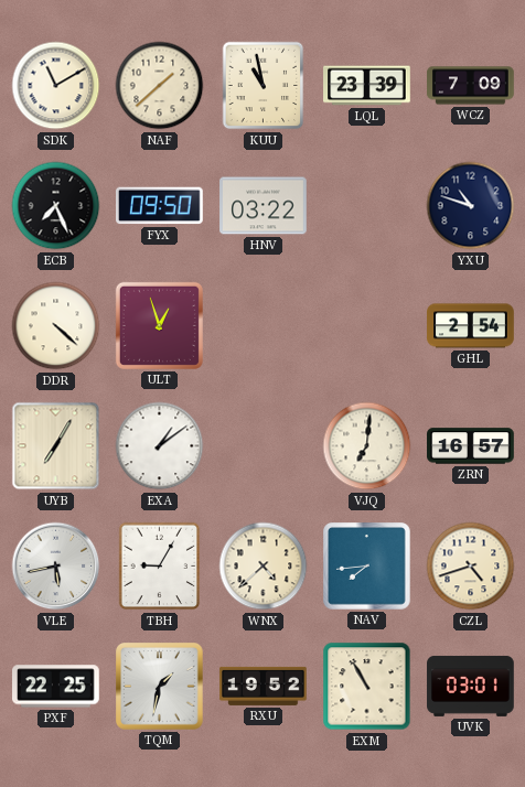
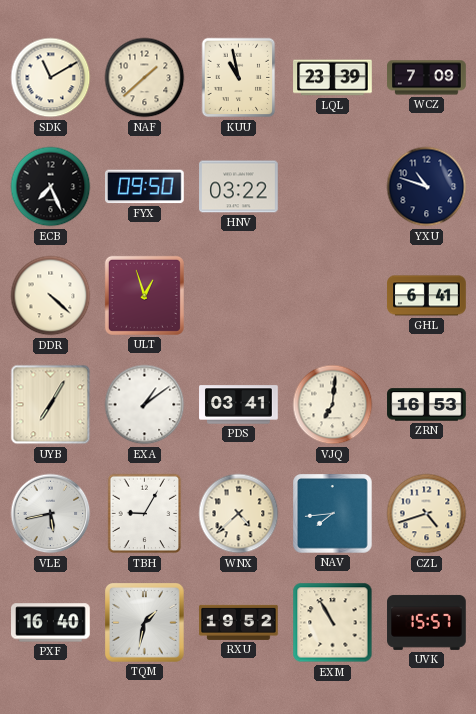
GHL: 2:54 -> 6:41 (427, 296)
PDS: none -> 03:41 (239, 405)
ZRN: 16:57 -> 16:53 (427, 405)
PXF: 22:25 -> 16:40 (51, 623)
UVK: 03:01 -> 15:57 (427, 622)
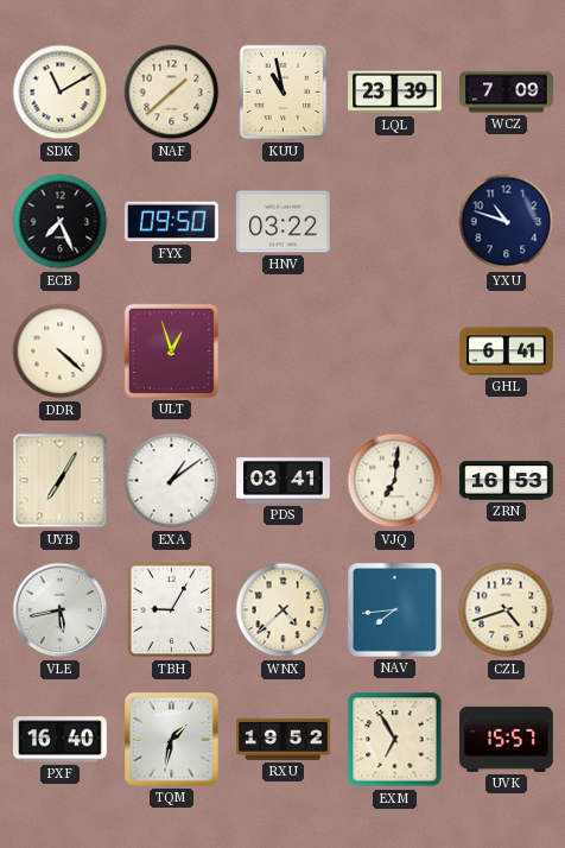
EXM: 10:55 -> 6:55 (395, 740)
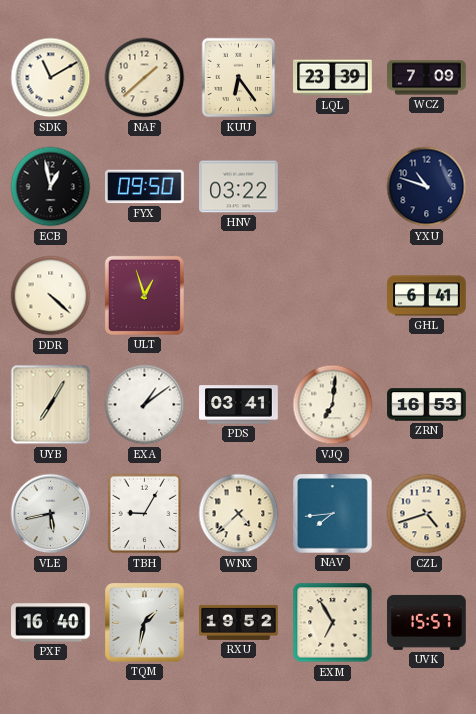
KUU: 10:58 -> 6:24 (239, 78)
ECB: 7:26 -> 12:58 (51, 187)
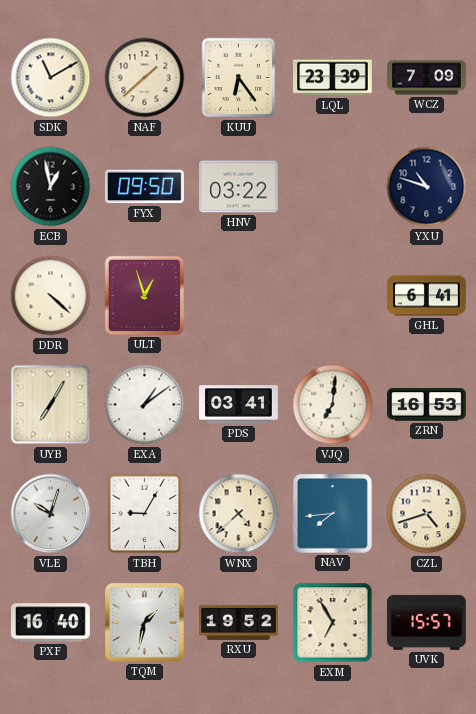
VLE: 5:43 -> 10:03 (51, 514)
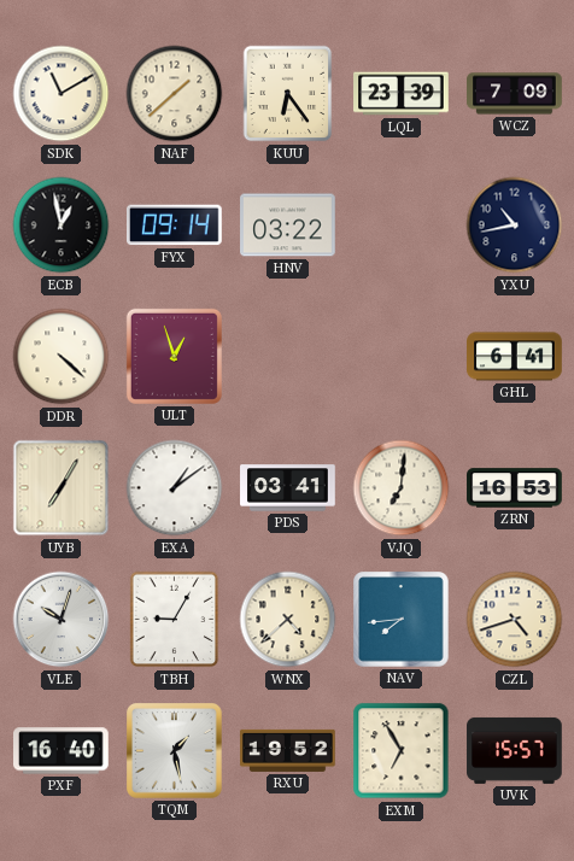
FYX: 09:50 -> 09:14 (175, 225)
YXU: 10:48 -> 10:43 (515, 225)
TQM: 1:32 -> 1:28 (175, 751)
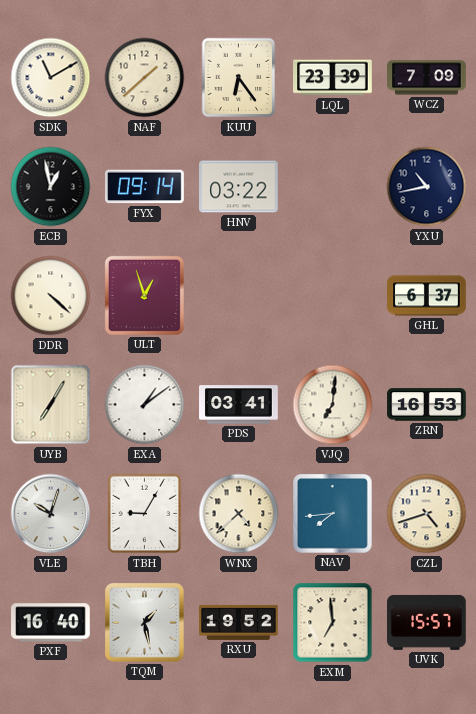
GHL: 6:41 -> 6:37 (427, 296)
EXM: 6:55 -> 6:59 (333, 623)
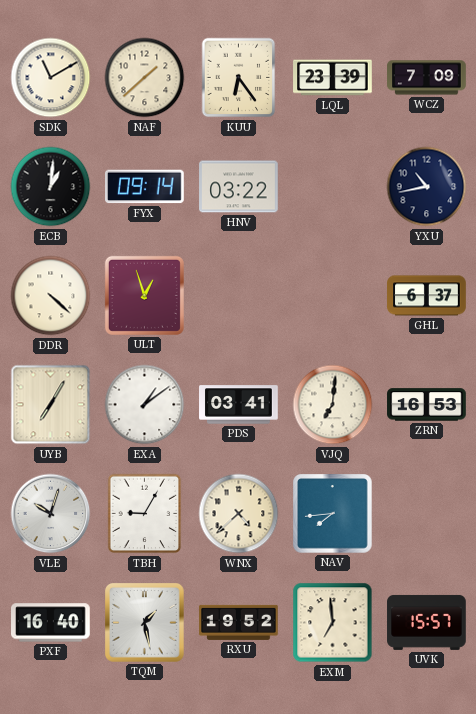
ECB: 12:58 -> 1:01 (51, 187)
CZL: 4:42 -> none (427, 514)
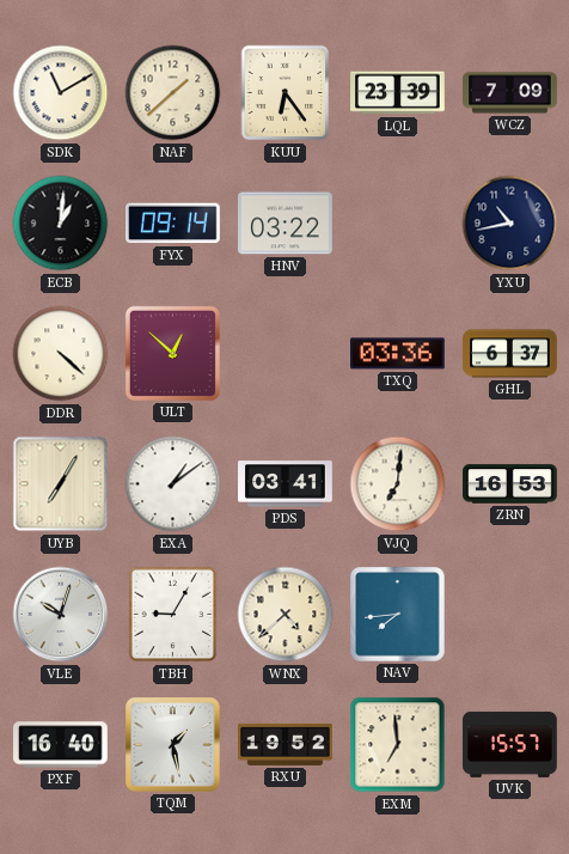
ULT: 12:57 -> 12:52 (172, 353)
TXQ: none -> 03:36 (398, 354)
